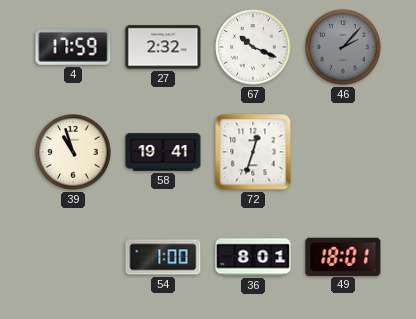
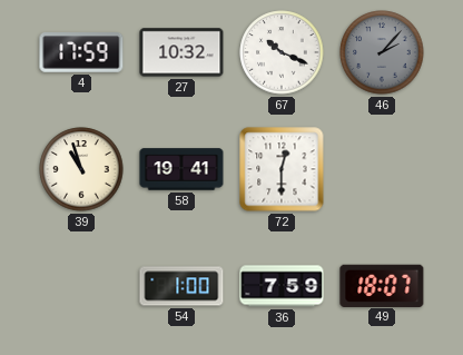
27: 2:32 -> 10:32 (181, 52)
72: 12:33 -> 12:30 (282, 169)
36: 8:01 -> 7:59 (282, 286)
49: 18:01 -> 18:07 (382, 285)
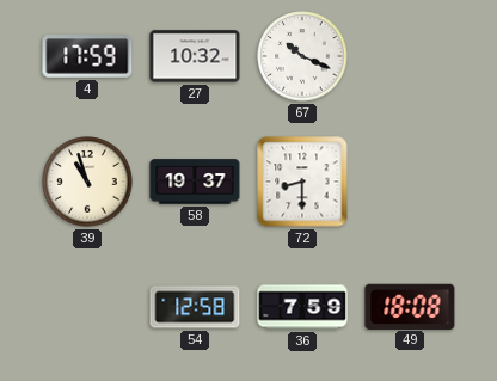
46: 2:07 -> none (382, 52)
58: 19:41 -> 19:37 (195, 182)
72: 12:30 -> 8:30 (302, 182)
54: 1:00 -> 12:58 (195, 307)
49: 18:07 -> 18:08 (410, 306)
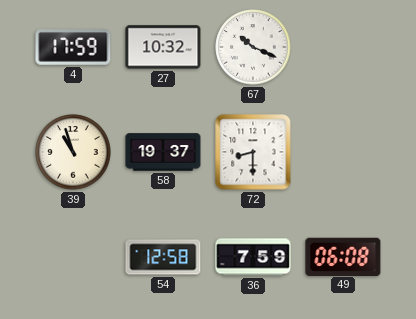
49: 18:08 -> 06:08 (343, 256)
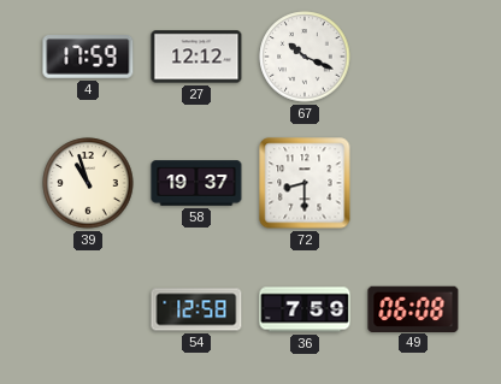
27: 10:32 -> 12:12 (196, 57)
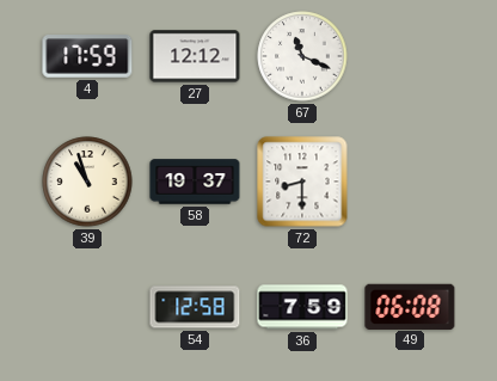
67: 10:19 -> 11:19 (302, 56)
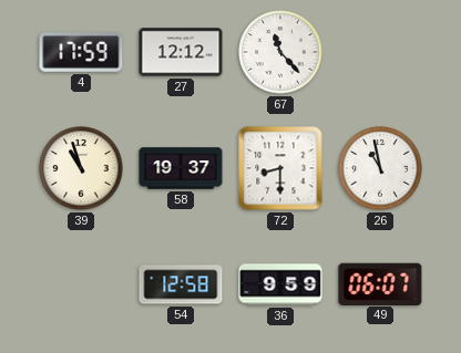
67: 11:19 -> 11:23 (280, 52)
26: none -> 10:58 (380, 168)
36: 7:59 -> 9:59 (280, 284)
49: 06:08 -> 06:07 (380, 283)
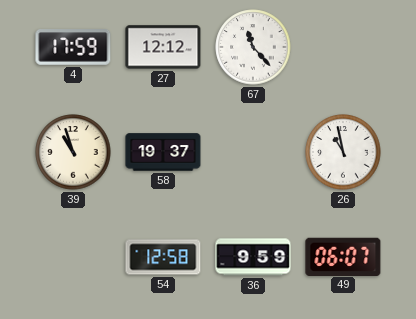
72: 8:30 -> none (280, 168)
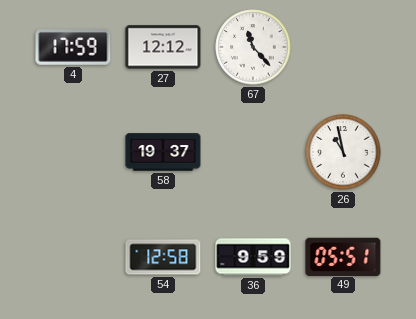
39: 10:57 -> none (73, 152)
49: 06:07 -> 05:51 (343, 256)
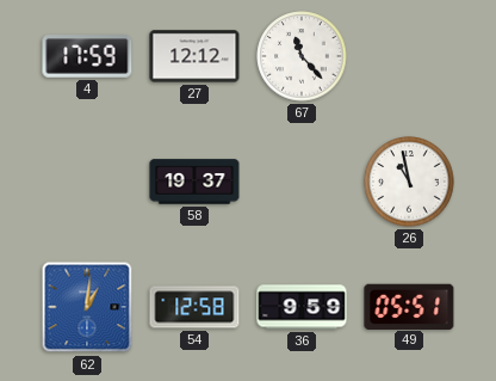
62: none -> 1:01 (87, 307)
